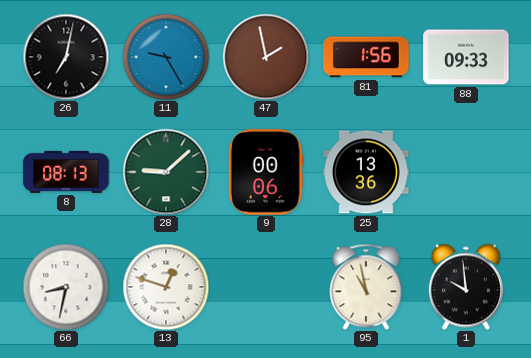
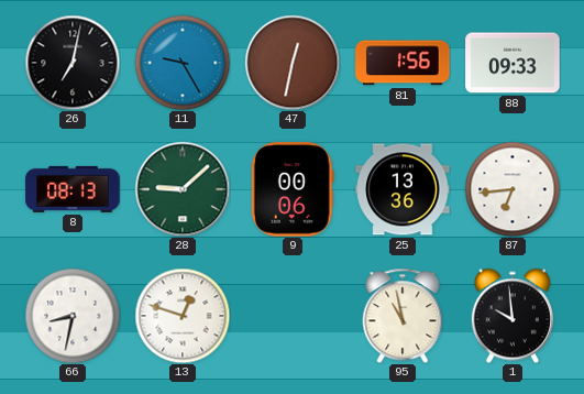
47: 1:58 -> 12:32 (293, 63)
87: none -> 6:44 (513, 189)
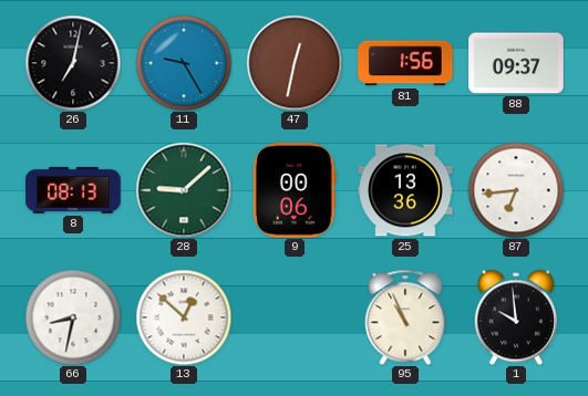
88: 09:33 -> 09:37 (516, 63)
13: 12:48 -> 12:52 (184, 317)
95: 10:58 -> 10:56 (405, 317)
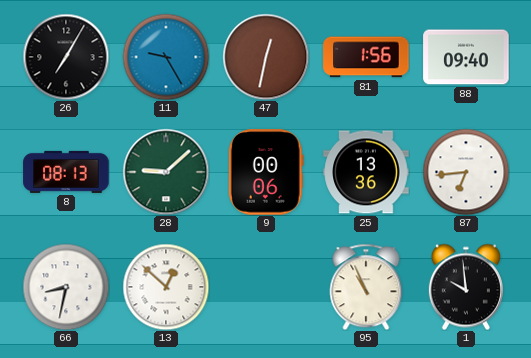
26: 7:02 -> 7:05 (66, 57)
88: 09:37 -> 09:40 (466, 57)
